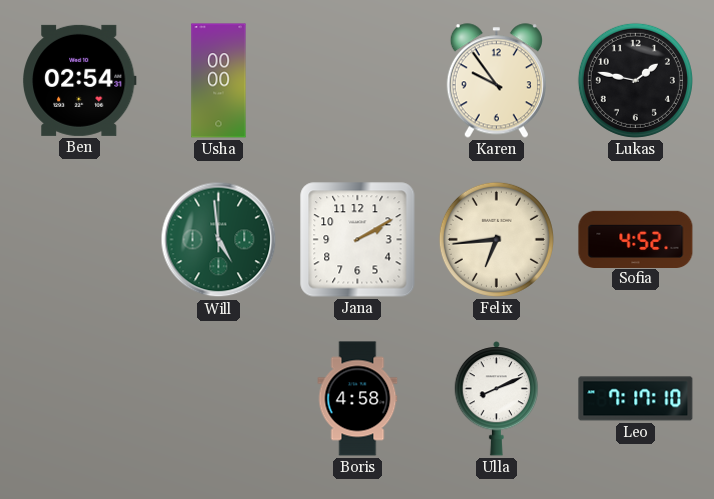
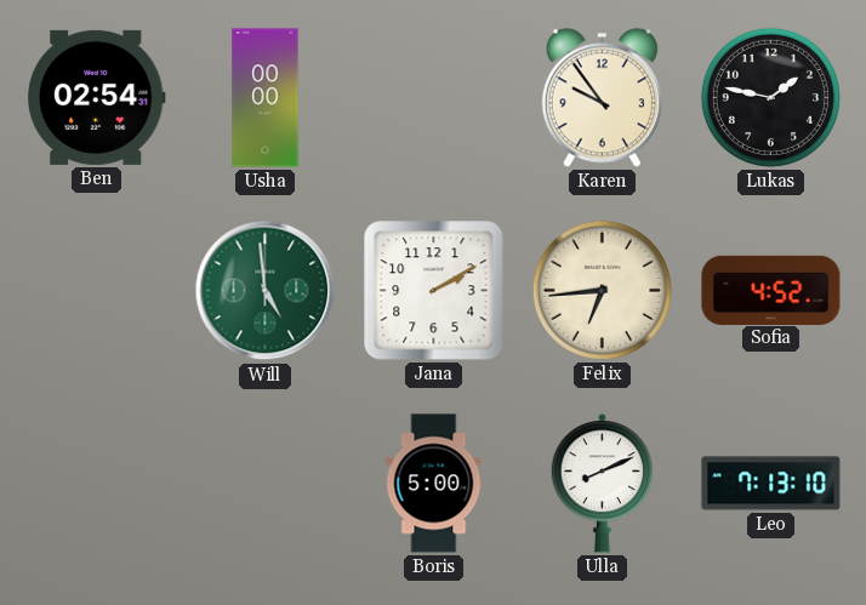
Boris: 4:58 -> 5:00 (434, 484)
Leo: 7:17 -> 7:13 (771, 484)
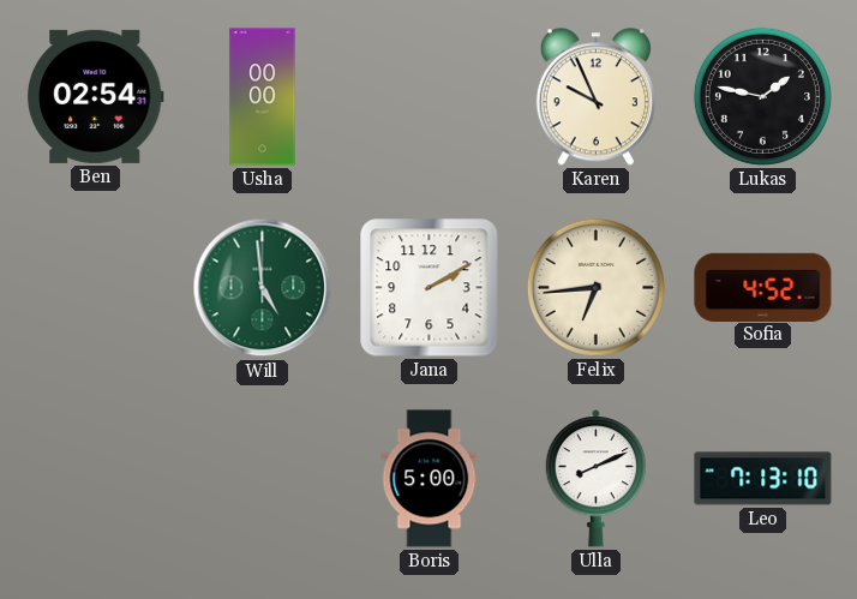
Karen: 9:54 -> 9:56 (595, 97)
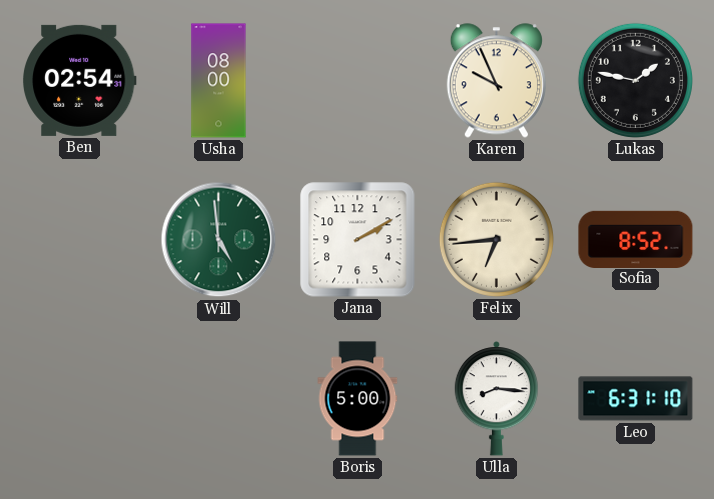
Usha: 00:00 -> 08:00 (219, 81)
Sofia: 4:52 -> 8:52 (636, 239)
Ulla: 8:11 -> 8:16 (497, 399)
Leo: 7:13 -> 6:31 (636, 399)
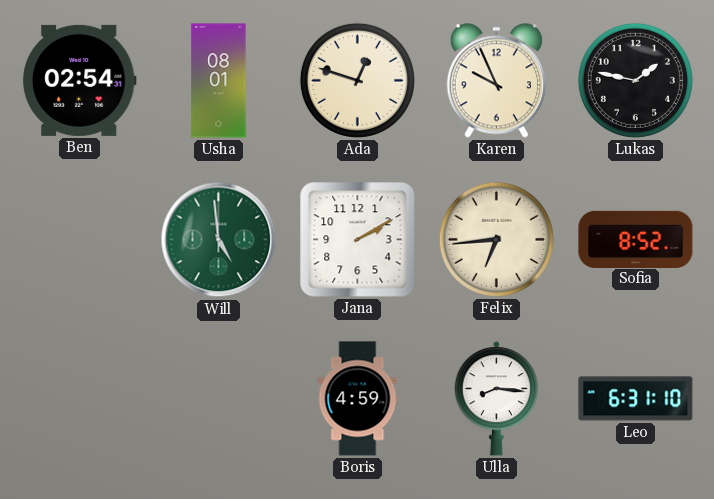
Usha: 08:00 -> 08:01 (219, 81)
Ada: none -> 12:48 (357, 80)
Boris: 5:00 -> 4:59 (358, 399)
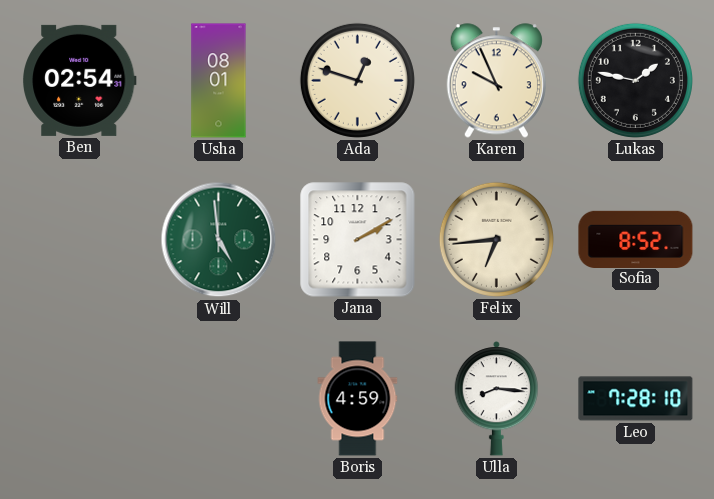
Leo: 6:31 -> 7:28 (636, 399)
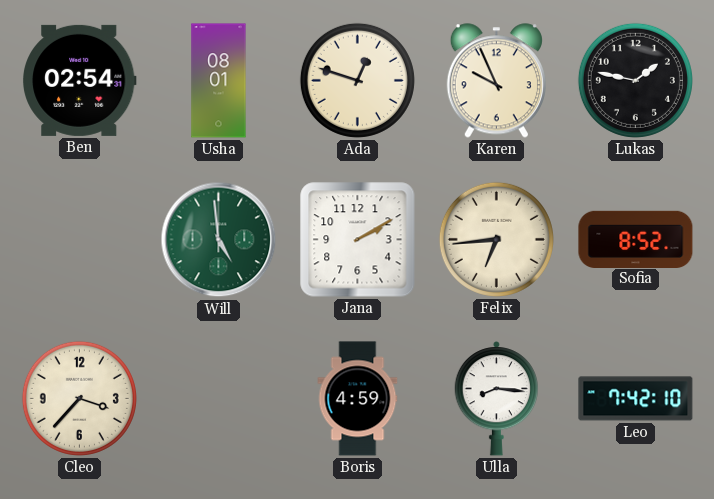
Cleo: none -> 3:37 (79, 398)
Leo: 7:28 -> 7:42 (636, 399)
